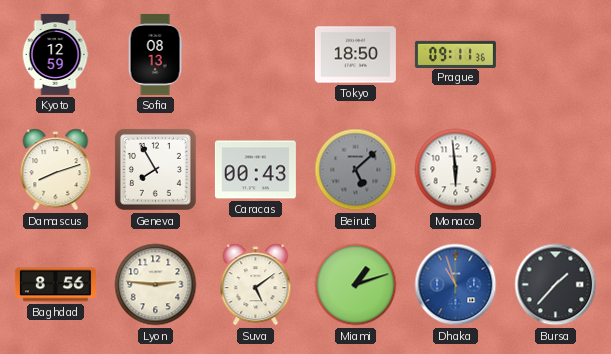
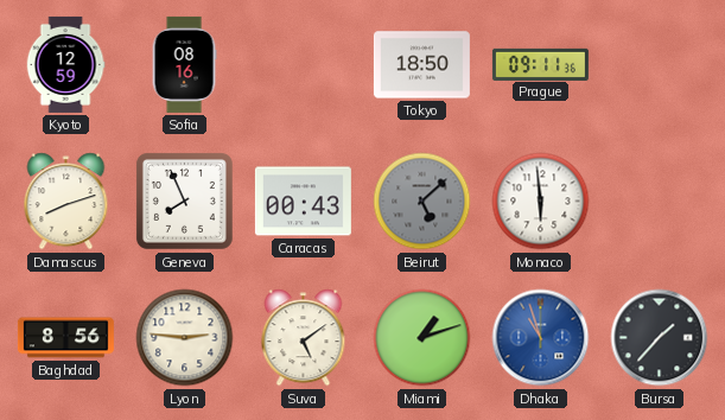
Sofia: 08:13 -> 08:16 (184, 64)
Geneva: 7:55 -> 7:56 (184, 201)
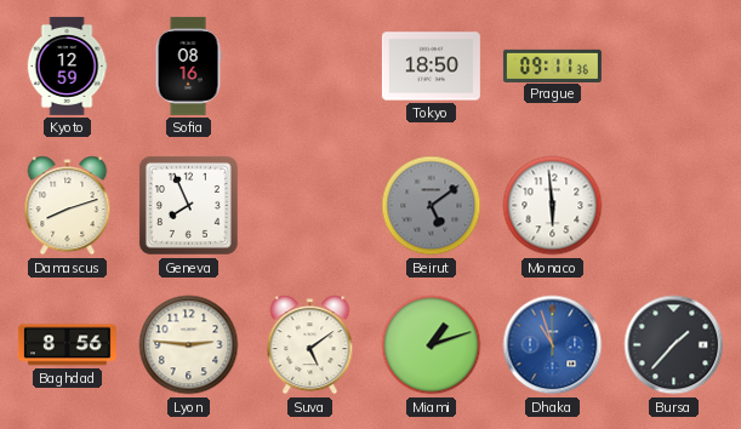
Caracas: 00:43 -> none (303, 202)
Beirut: 5:08 -> 5:09 (432, 206)
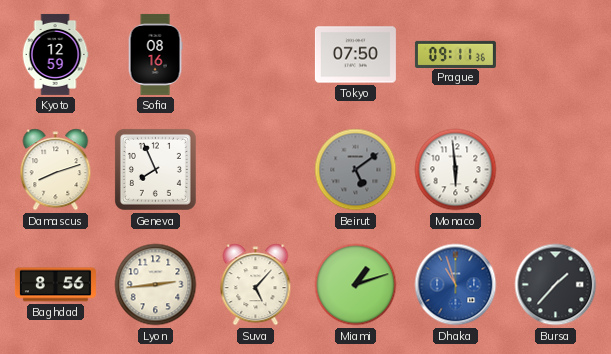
Tokyo: 18:50 -> 07:50 (355, 55)
Lyon: 2:46 -> 2:44 (156, 285)
Suva: 5:09 -> 5:07 (256, 285)
